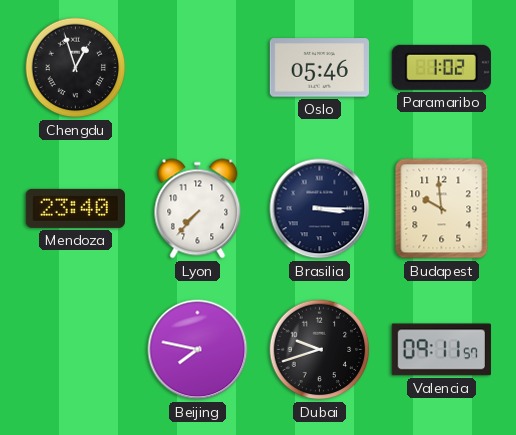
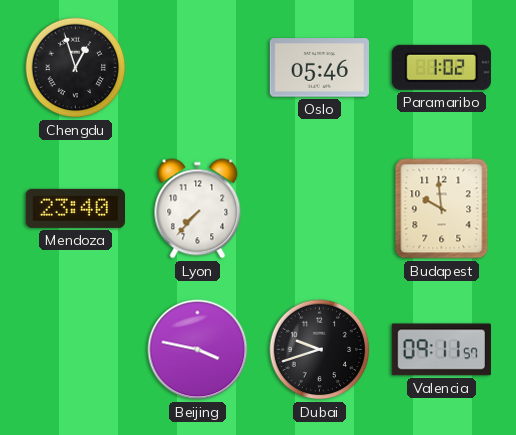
Brasilia: 3:15 -> none (320, 209)
Beijing: 7:47 -> 3:47 (198, 350)
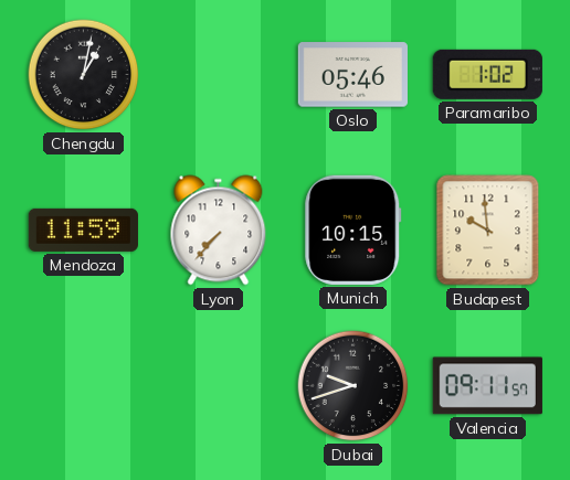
Chengdu: 12:57 -> 1:02 (84, 75)
Mendoza: 23:40 -> 11:59 (83, 230)
Munich: none -> 10:15 (353, 230)
Beijing: 3:47 -> none (198, 350)
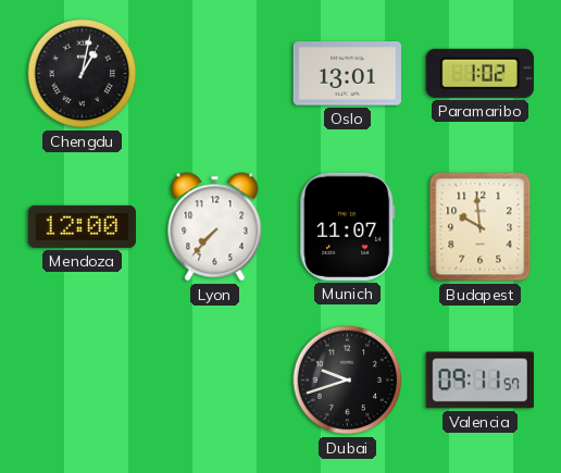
Oslo: 05:46 -> 13:01 (347, 74)
Mendoza: 11:59 -> 12:00 (82, 226)
Munich: 10:15 -> 11:07 (348, 226)
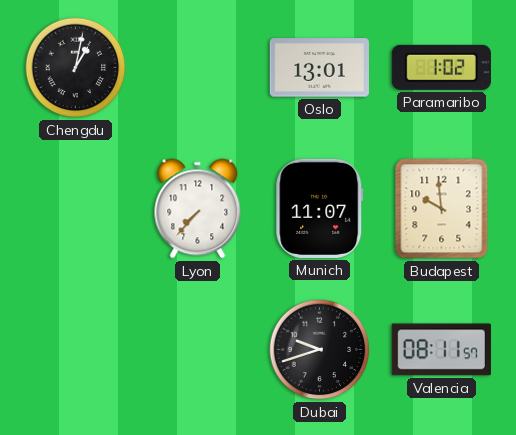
Mendoza: 12:00 -> none (82, 226)
Valencia: 09:11 -> 08:11 (441, 350)
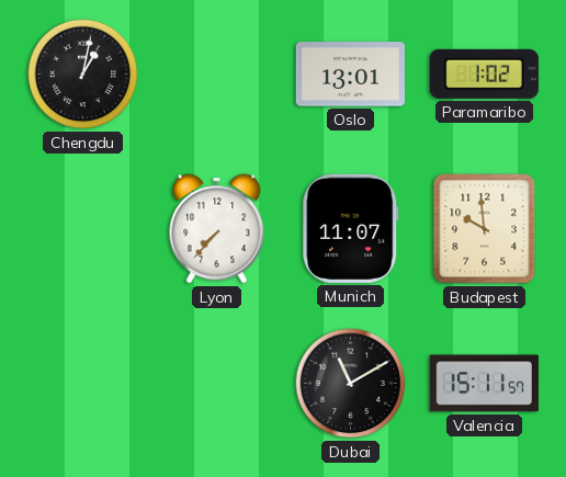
Dubai: 9:42 -> 11:10 (351, 384)
Valencia: 08:11 -> 15:11 (484, 384)
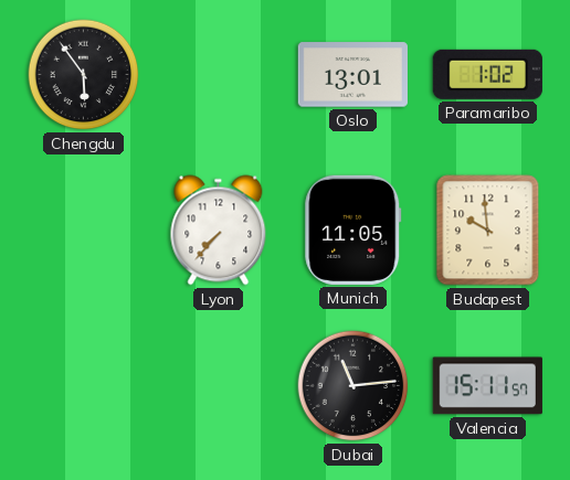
Chengdu: 1:02 -> 5:54 (84, 75)
Munich: 11:07 -> 11:05 (353, 230)
Dubai: 11:10 -> 11:14 (353, 386)
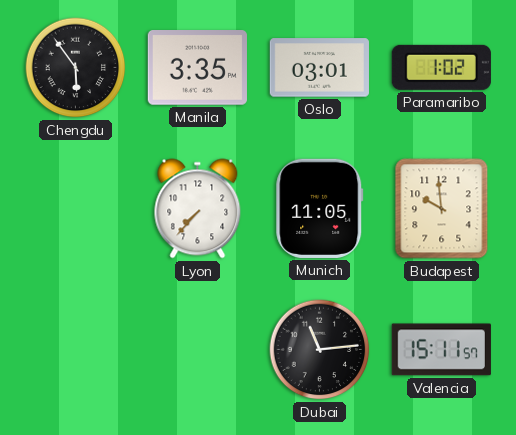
Manila: none -> 3:35 (197, 68)
Oslo: 13:01 -> 03:01 (319, 68)
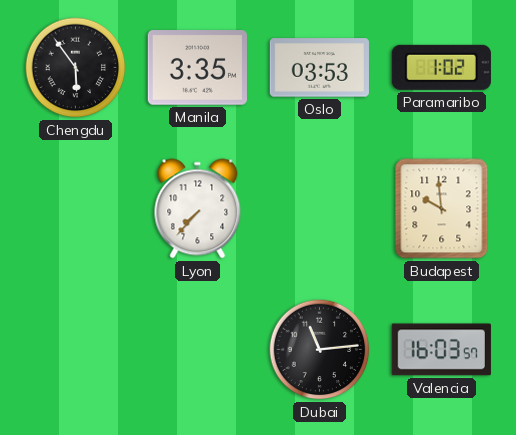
Oslo: 03:01 -> 03:53 (319, 68)
Munich: 11:05 -> none (320, 208)
Valencia: 15:11 -> 16:03 (441, 350)
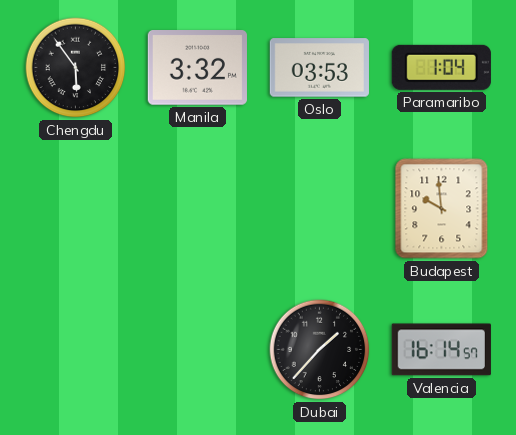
Manila: 3:35 -> 3:32 (197, 68)
Paramaribo: 1:02 -> 1:04 (441, 67)
Lyon: 7:37 -> none (198, 209)
Dubai: 11:14 -> 1:37 (320, 350)
Valencia: 16:03 -> 16:14 (441, 350)
